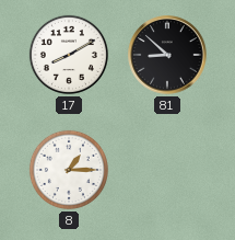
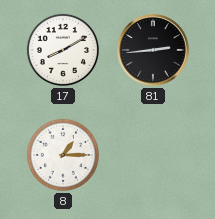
81: 8:52 -> 2:44 (153, 50)
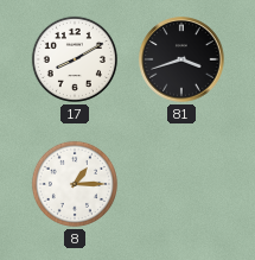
81: 2:44 -> 3:42 (181, 59)
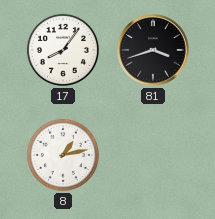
17: 8:10 -> 8:06 (63, 50)
8: 1:15 -> 1:13 (63, 155)
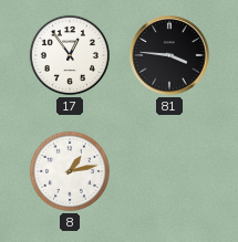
17: 8:06 -> 12:54 (70, 55)
81: 3:42 -> 3:46 (169, 55)
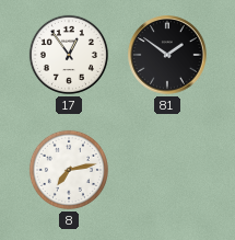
81: 3:46 -> 1:51 (167, 55)
8: 1:13 -> 7:13 (69, 170)
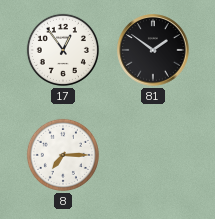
8: 7:13 -> 7:15 (63, 155)
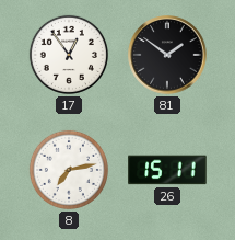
8: 7:15 -> 7:13 (69, 170)
26: none -> 15:11 (167, 170)
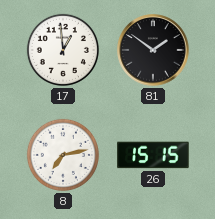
17: 12:54 -> 12:59 (63, 50)
26: 15:11 -> 15:15 (153, 155)
